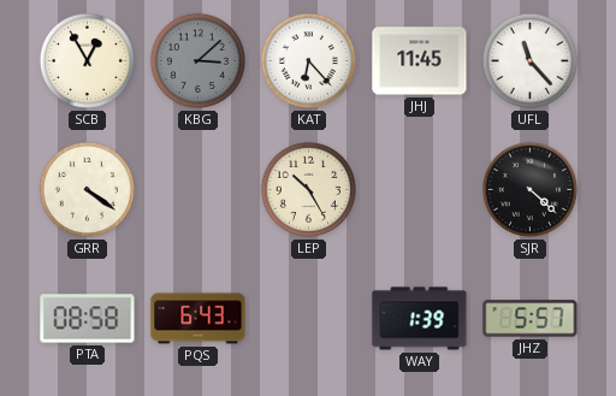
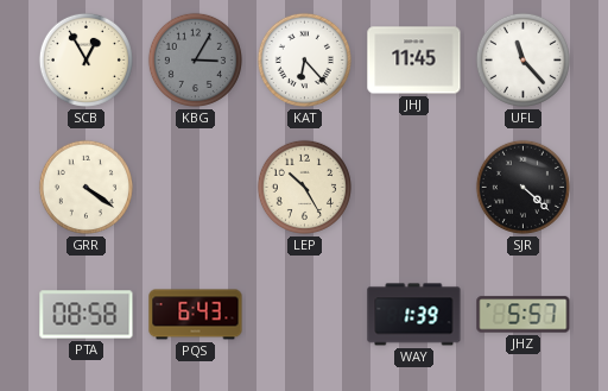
KBG: 3:08 -> 3:05 (195, 59)
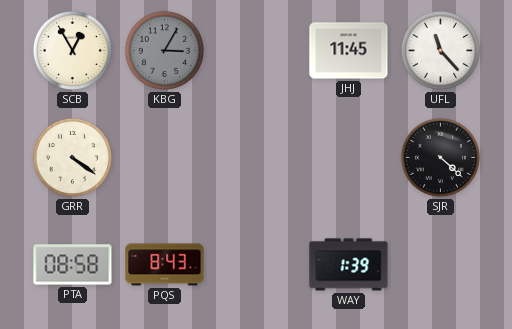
KAT: 6:23 -> none (304, 59)
LEP: 10:25 -> none (304, 187)
PQS: 6:43 -> 8:43 (165, 265)
JHZ: 5:57 -> none (524, 315)
